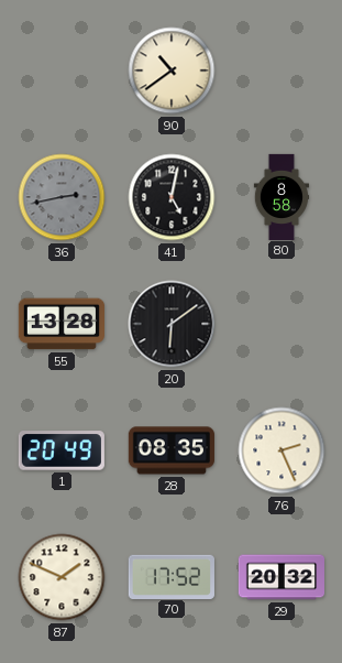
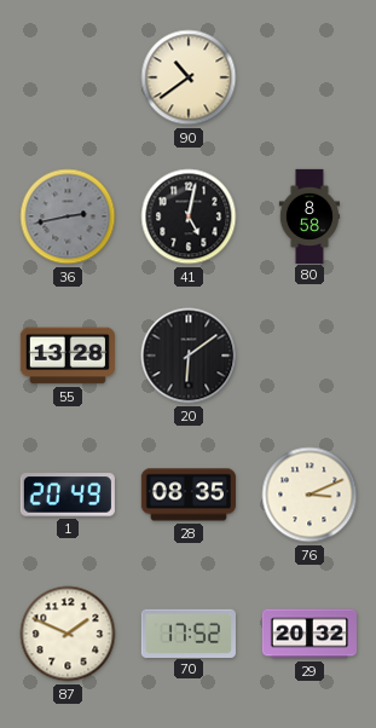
76: 2:26 -> 3:11 (310, 495)
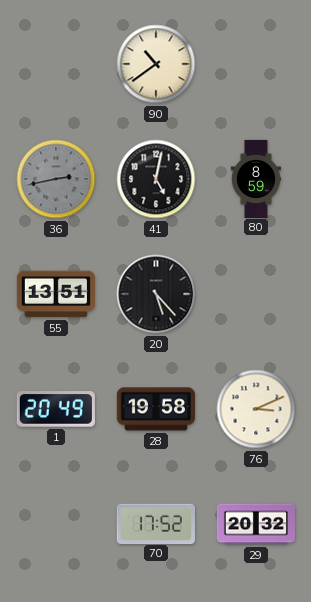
80: 8:58 -> 8:59 (255, 178)
55: 13:28 -> 13:51 (56, 294)
20: 6:09 -> 5:23 (156, 294)
28: 08:35 -> 19:58 (156, 409)
87: 1:49 -> none (68, 634)
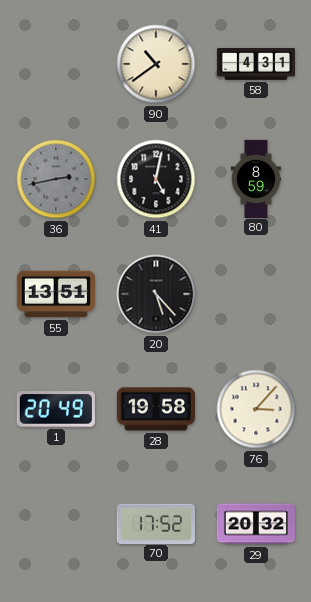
58: none -> 4:31 (255, 64)
76: 3:11 -> 3:07 (256, 409)
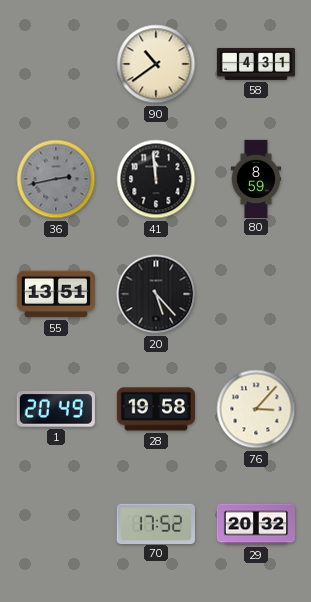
41: 5:02 -> 11:59 (156, 179)
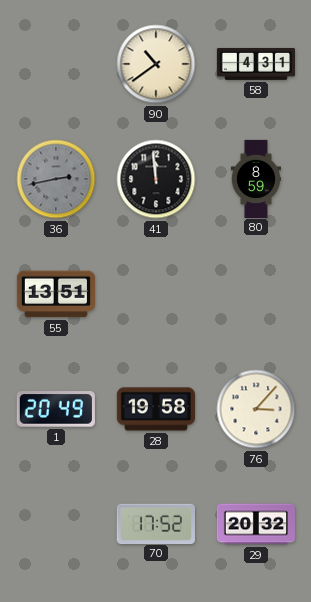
20: 5:23 -> none (156, 294)
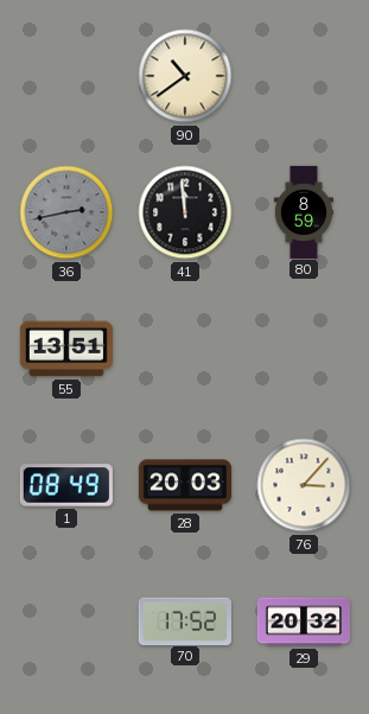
58: 4:31 -> none (255, 64)
1: 20:49 -> 08:49 (66, 485)
28: 19:58 -> 20:03 (185, 485)
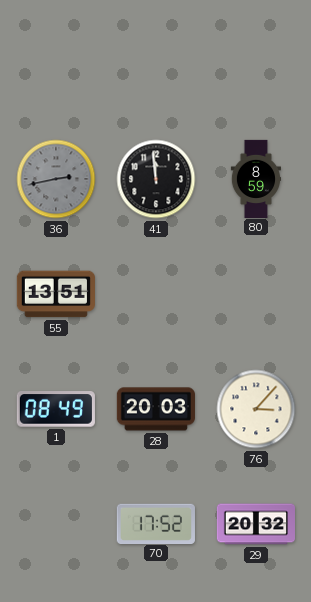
90: 10:39 -> none (185, 76)
